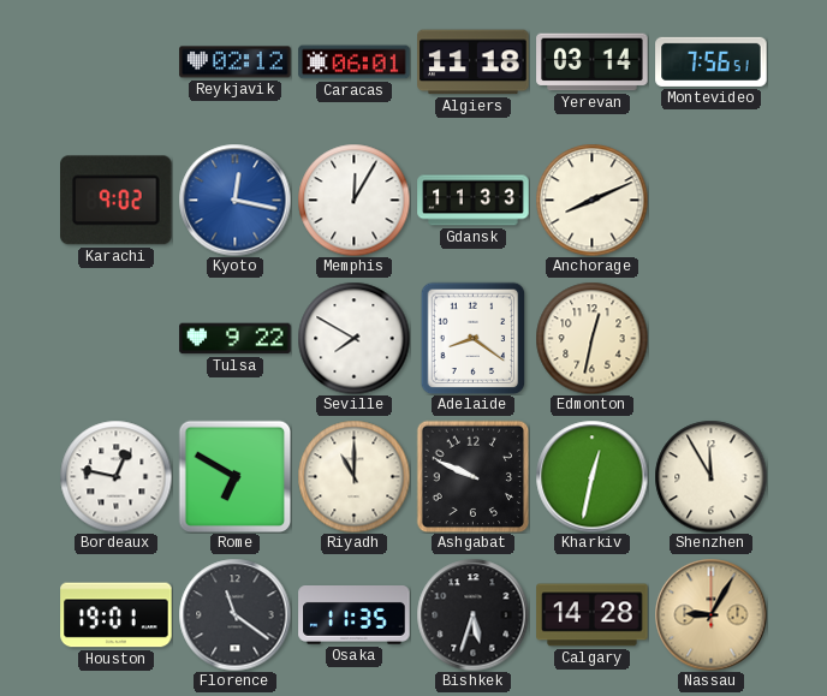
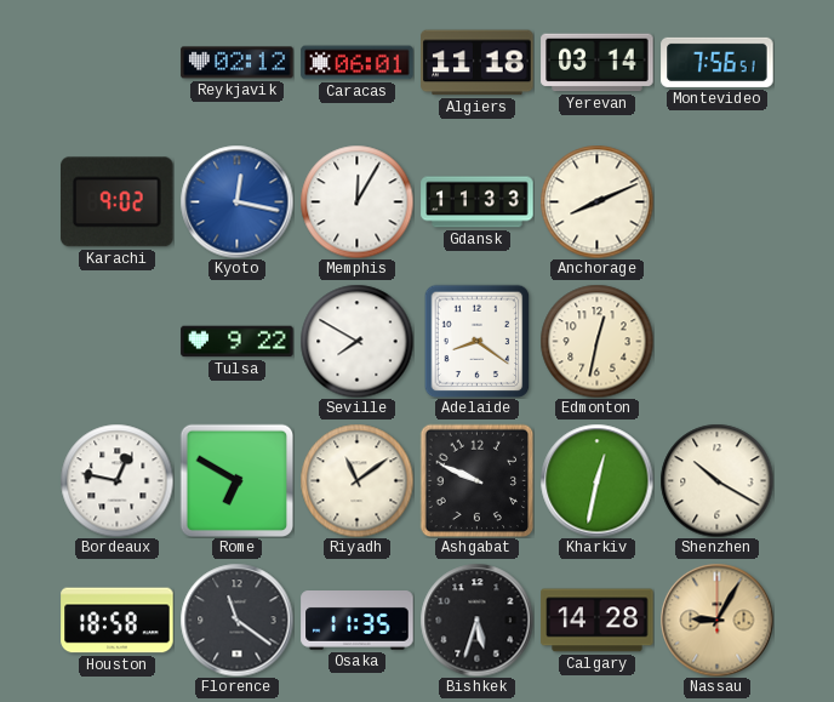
Riyadh: 11:00 -> 11:09 (356, 480)
Shenzhen: 11:55 -> 10:20 (716, 480)
Houston: 19:01 -> 18:58 (118, 621)
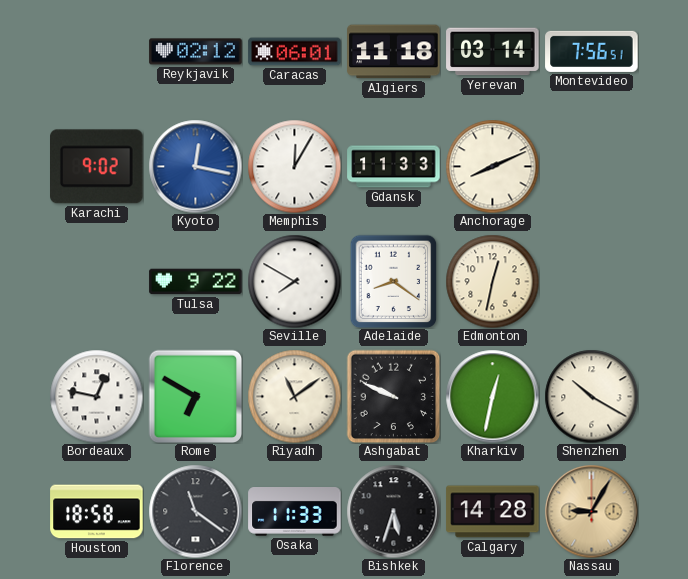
Osaka: 11:35 -> 11:33 (295, 512)
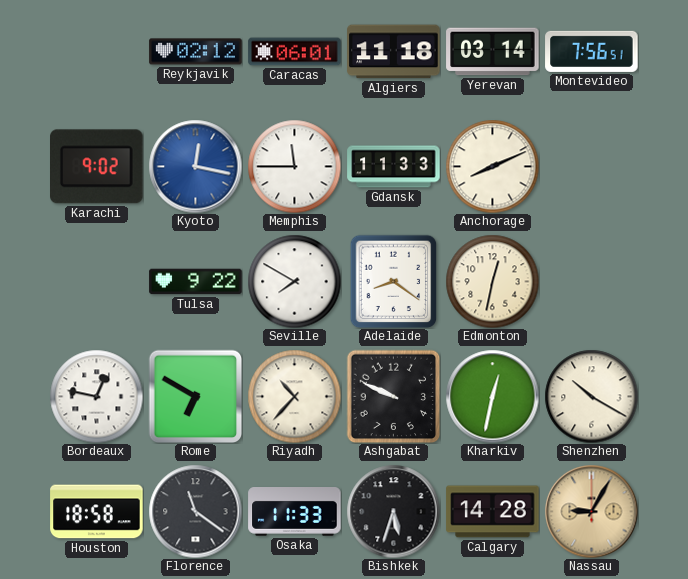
Memphis: 12:05 -> 11:45 (294, 166)
Riyadh: 11:09 -> 10:37 (294, 396)
